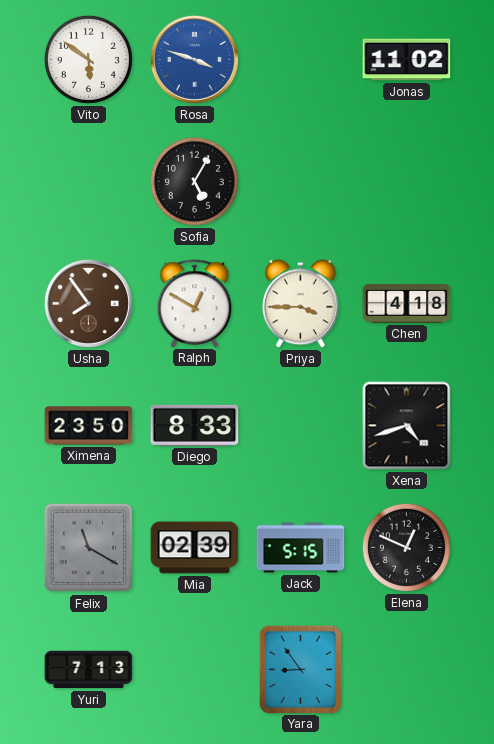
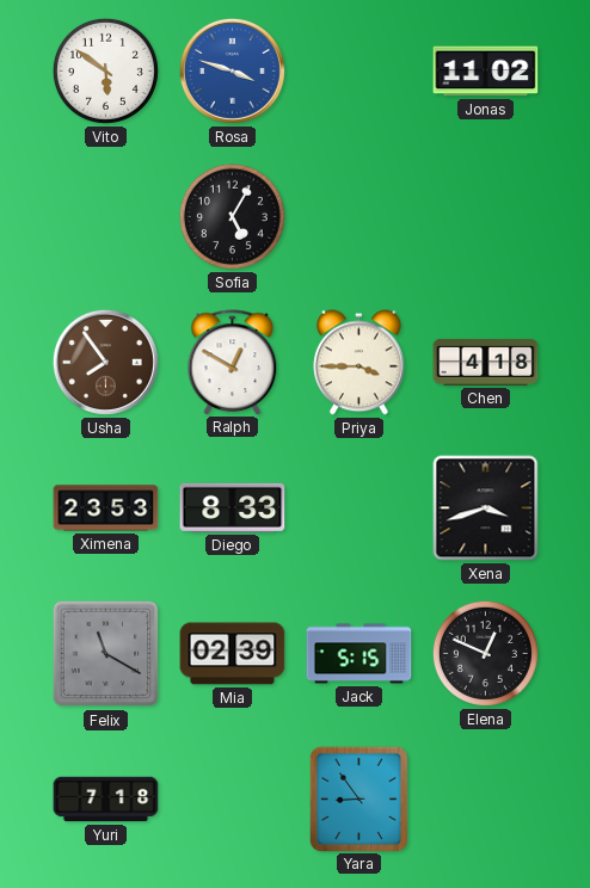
Ximena: 23:50 -> 23:53 (106, 508)
Xena: 4:42 -> 3:42 (486, 508)
Yuri: 7:13 -> 7:18 (106, 800)
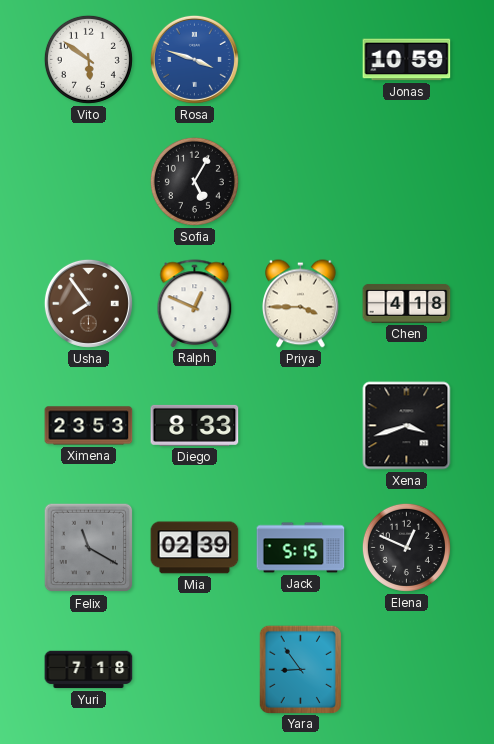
Jonas: 11:02 -> 10:59 (407, 60)
Ralph: 12:50 -> 12:49 (195, 303)
